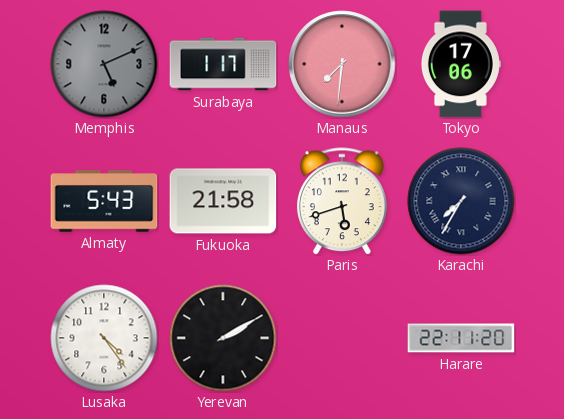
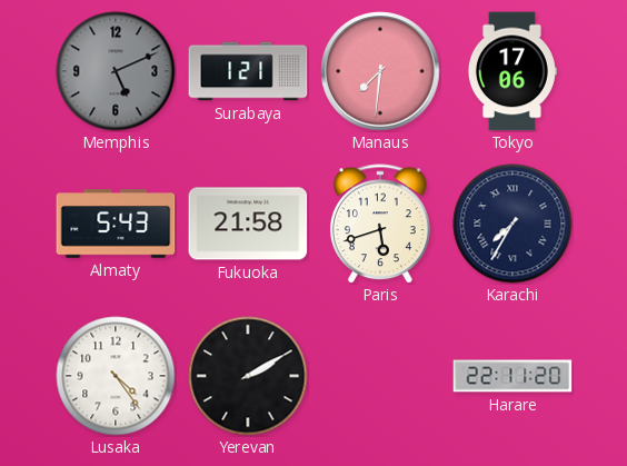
Surabaya: 1:17 -> 1:21 (248, 71)
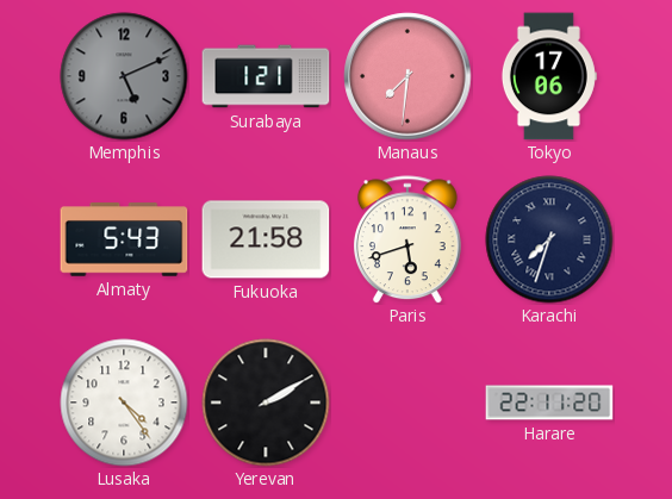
Karachi: 7:35 -> 7:33 (549, 239)
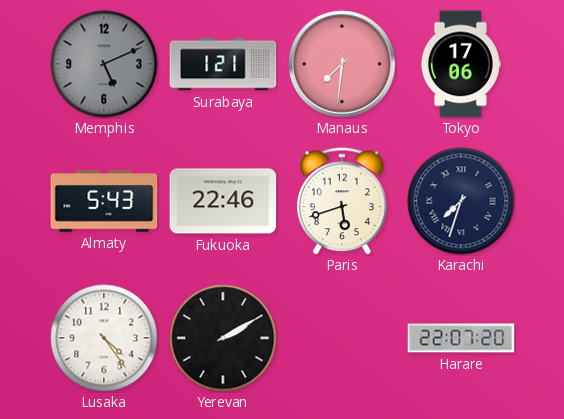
Fukuoka: 21:58 -> 22:46 (223, 201)
Harare: 22:11 -> 22:07 (461, 338)
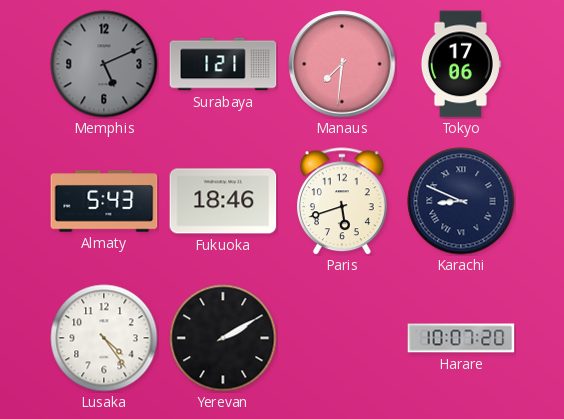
Fukuoka: 22:46 -> 18:46 (223, 201)
Karachi: 7:33 -> 8:49 (461, 201)
Harare: 22:07 -> 10:07 (461, 338)
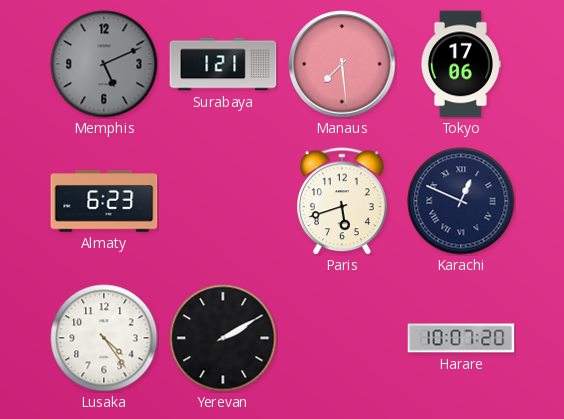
Manaus: 7:31 -> 7:29 (342, 64)
Almaty: 5:43 -> 6:23 (104, 201)
Fukuoka: 18:46 -> none (223, 201)
Karachi: 8:49 -> 12:49 (461, 201)
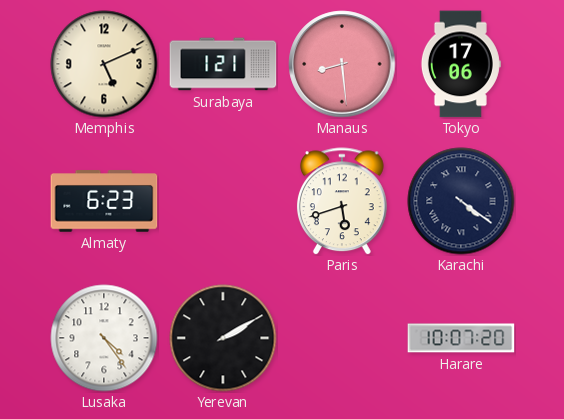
Memphis dial: grey -> cream (104, 64)
Manaus: 7:29 -> 8:29 (342, 64)
Karachi: 12:49 -> 4:21 (461, 201)
